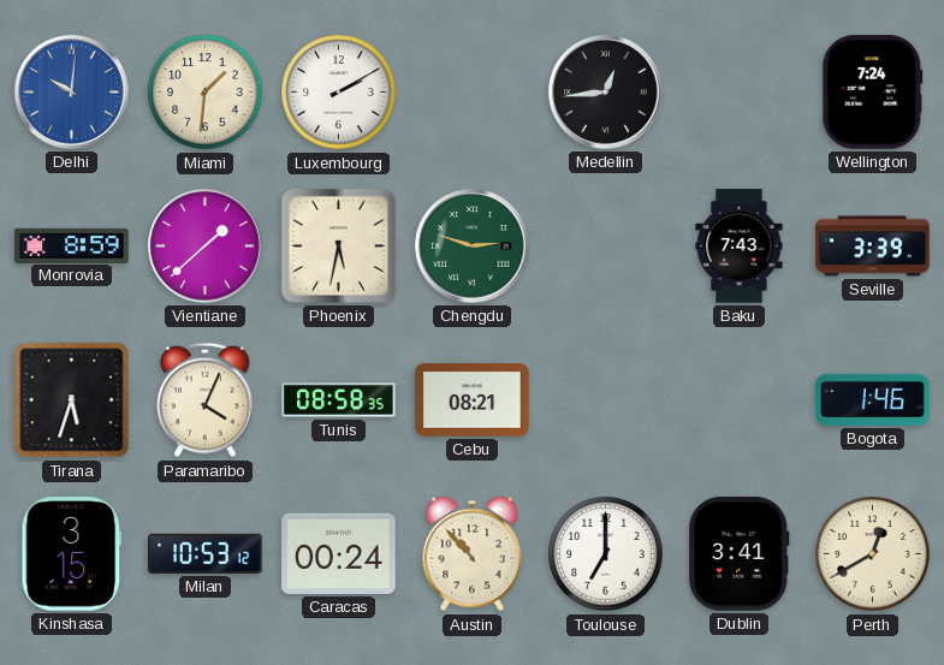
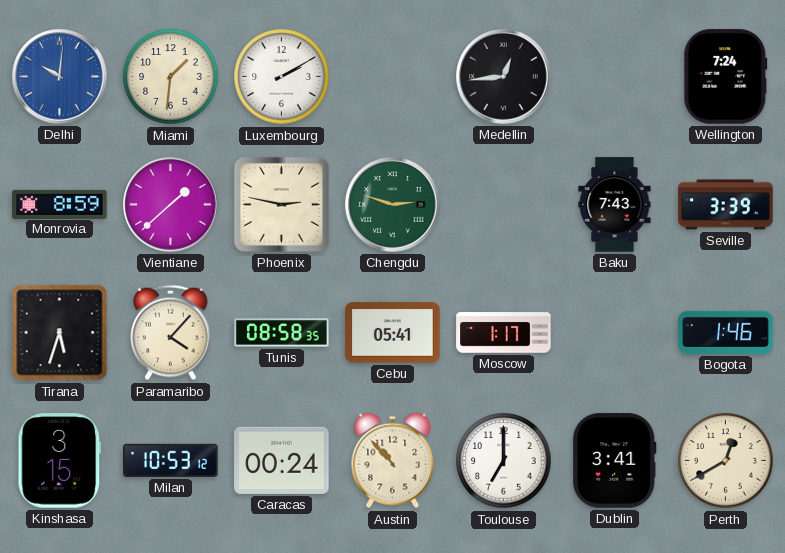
Phoenix: 5:32 -> 2:47 (281, 204)
Paramaribo: 4:04 -> 4:07 (171, 333)
Cebu: 08:21 -> 05:41 (393, 333)
Moscow: none -> 1:17 (504, 333)
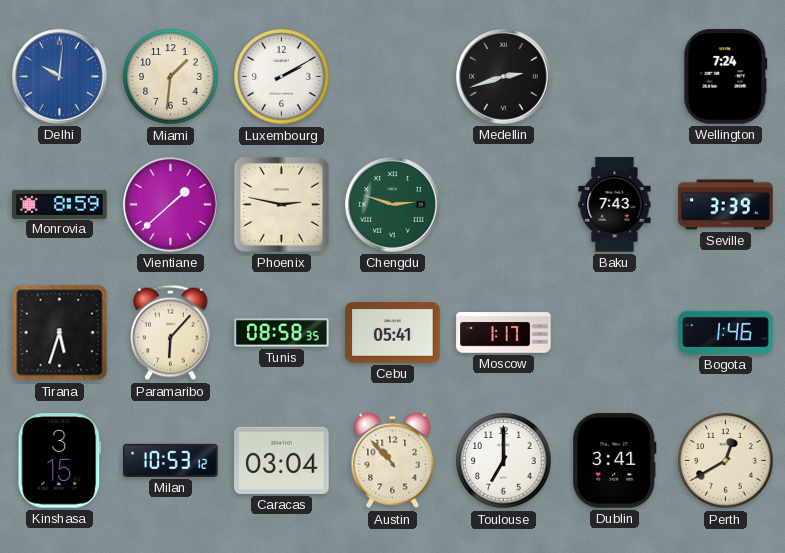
Medellin: 12:44 -> 2:42 (504, 77)
Paramaribo: 4:07 -> 6:07 (171, 333)
Caracas: 00:24 -> 03:04 (282, 460)
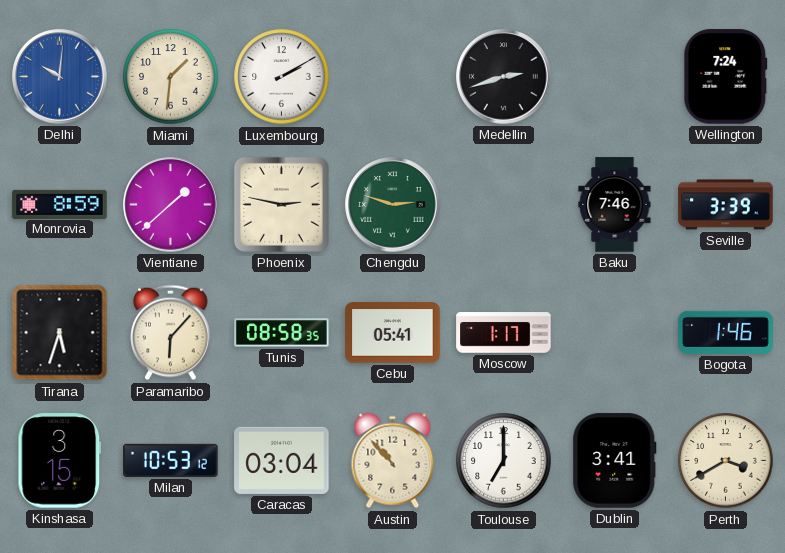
Baku: 7:43 -> 7:46 (615, 205)
Perth: 12:40 -> 3:40 (726, 461)
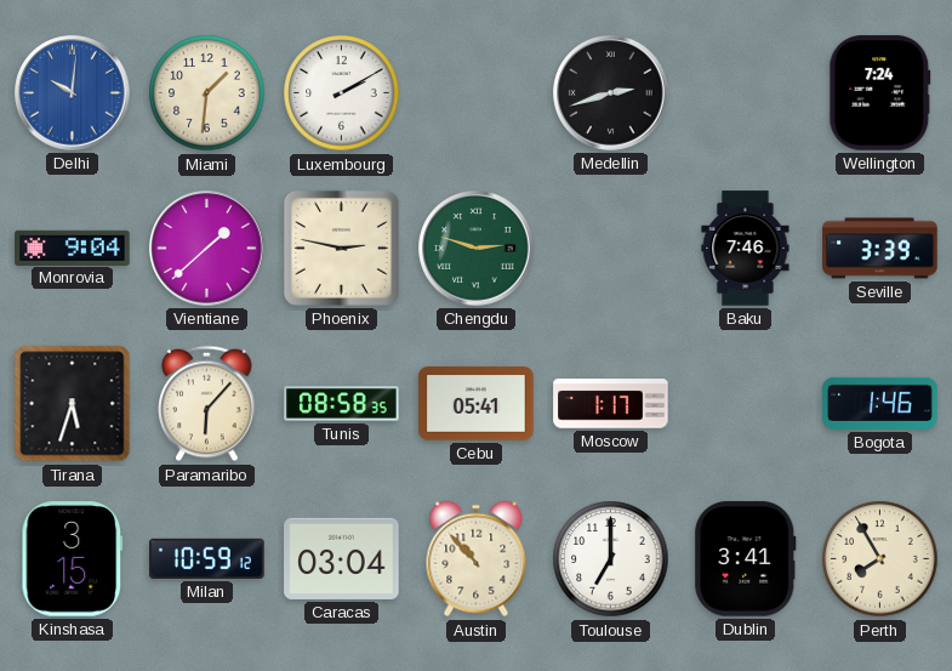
Monrovia: 8:59 -> 9:04 (73, 248)
Milan: 10:53 -> 10:59 (207, 558)
Perth: 3:40 -> 7:55 (880, 559)
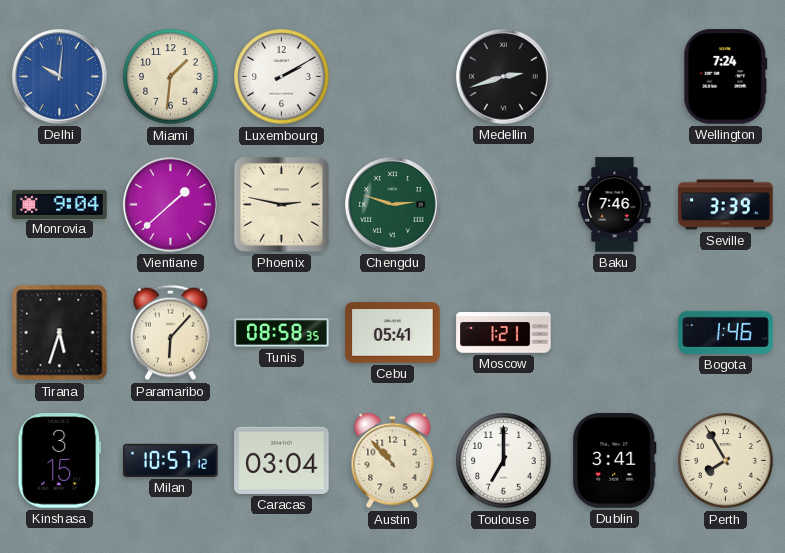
Moscow: 1:17 -> 1:21 (504, 333)
Milan: 10:59 -> 10:57 (171, 460)
